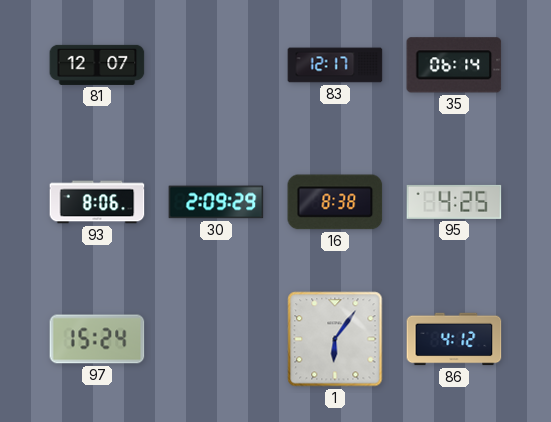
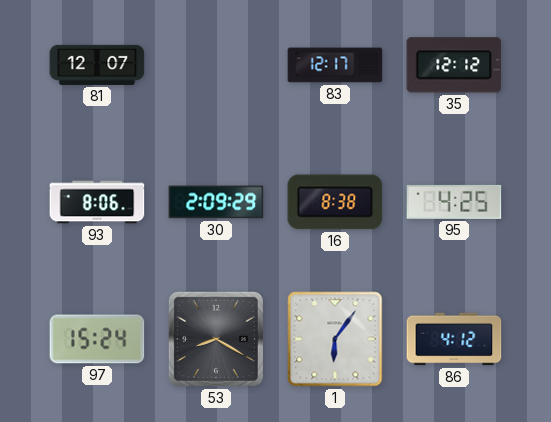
35: 06:14 -> 12:12 (454, 65)
53: none -> 8:20 (216, 339)
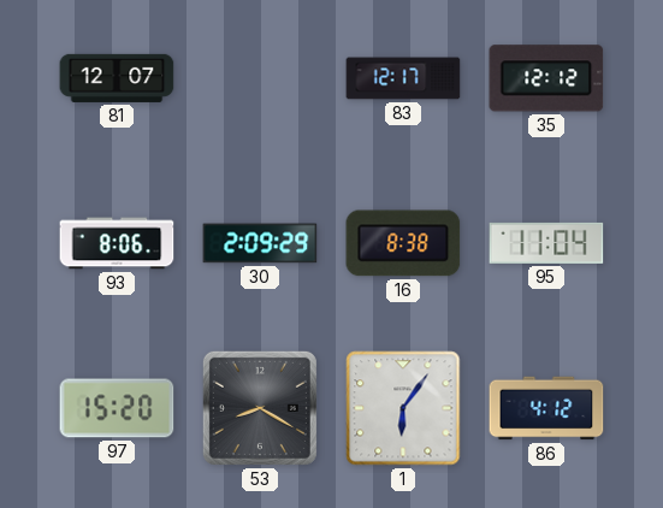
95: 4:25 -> 11:04 (546, 243)
97: 15:24 -> 15:20 (117, 408)
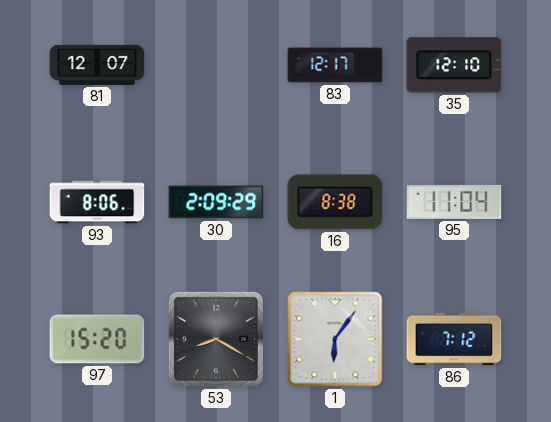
35: 12:12 -> 12:10 (454, 65)
86: 4:12 -> 7:12 (454, 339)
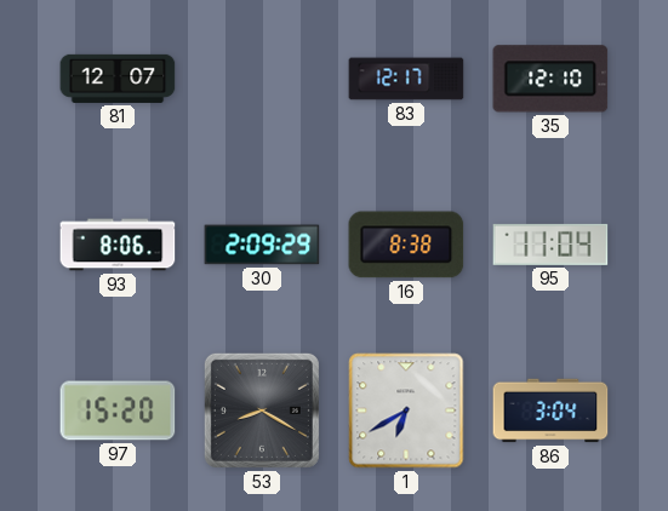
1: 6:06 -> 6:40 (406, 410)
86: 7:12 -> 3:04 (550, 410)
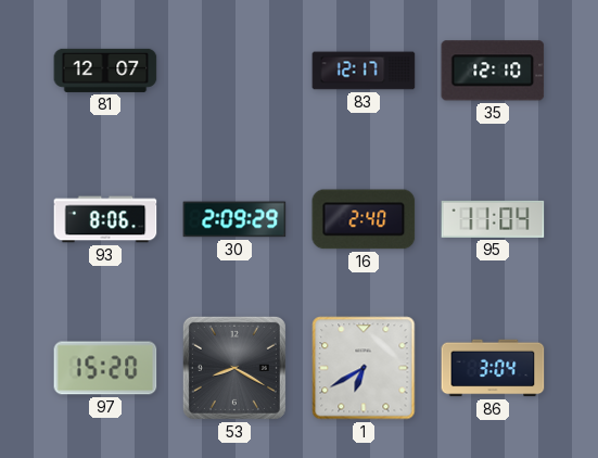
16: 8:38 -> 2:40 (364, 219)
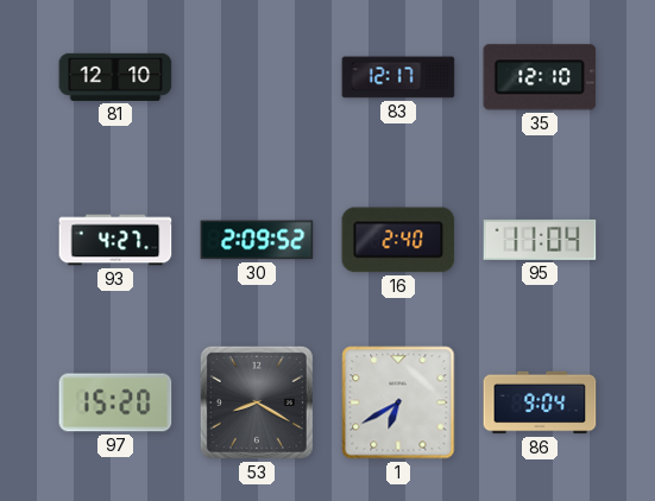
81: 12:07 -> 12:10 (115, 77)
93: 8:06 -> 4:27 (115, 240)
30: 2:09:29 -> 2:09:52 (257, 240)
86: 3:04 -> 9:04 (540, 402)
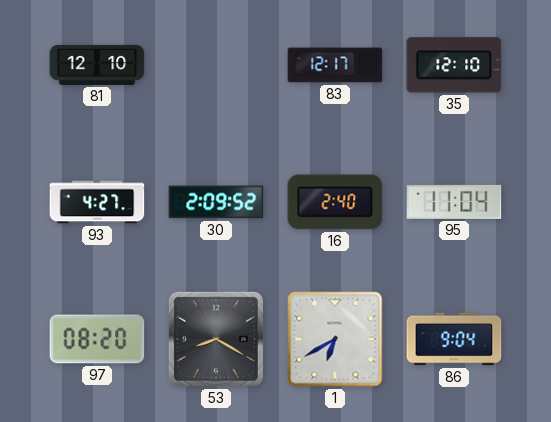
97: 15:20 -> 08:20 (97, 339)
